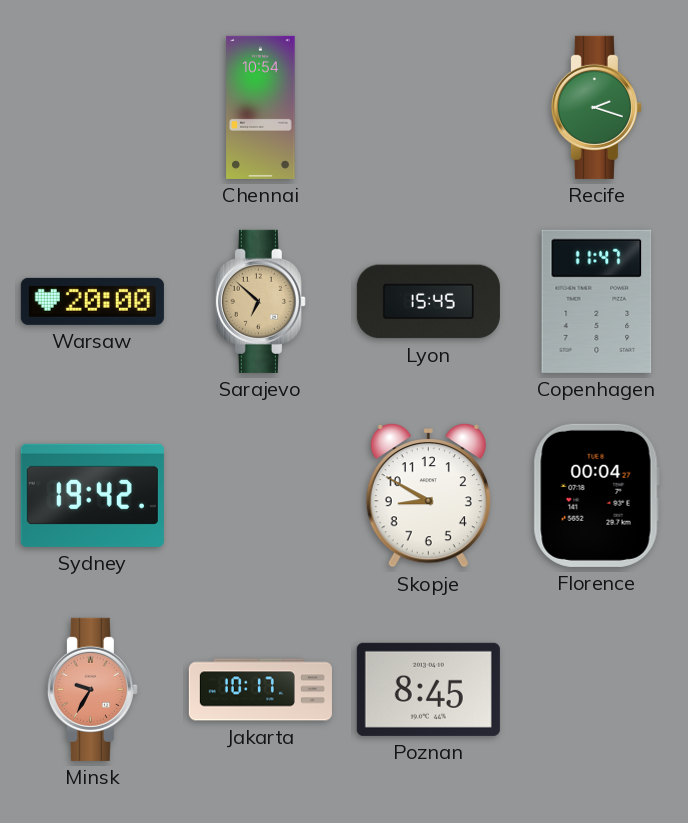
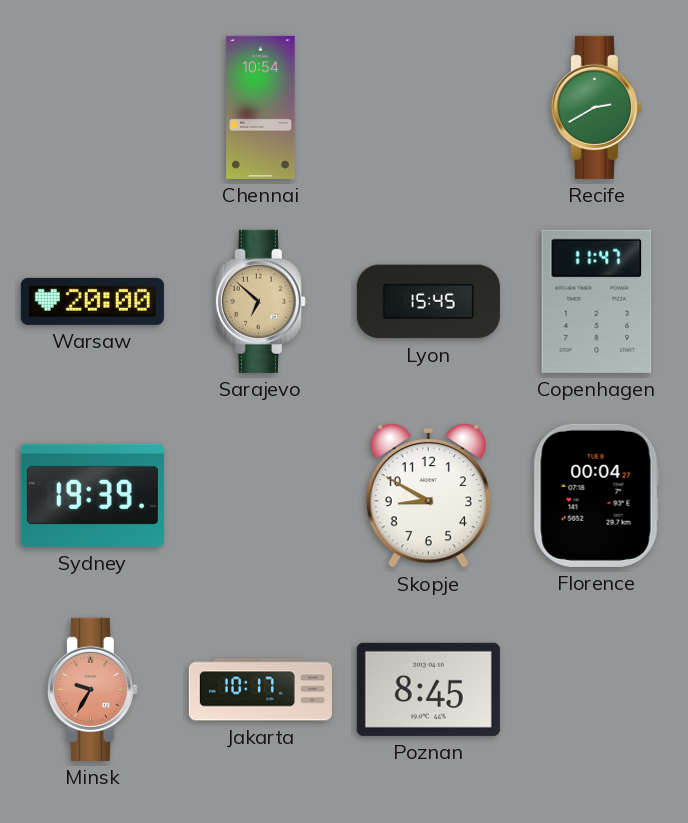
Recife: 2:18 -> 2:40 (596, 107)
Sydney: 19:42 -> 19:39 (92, 495)
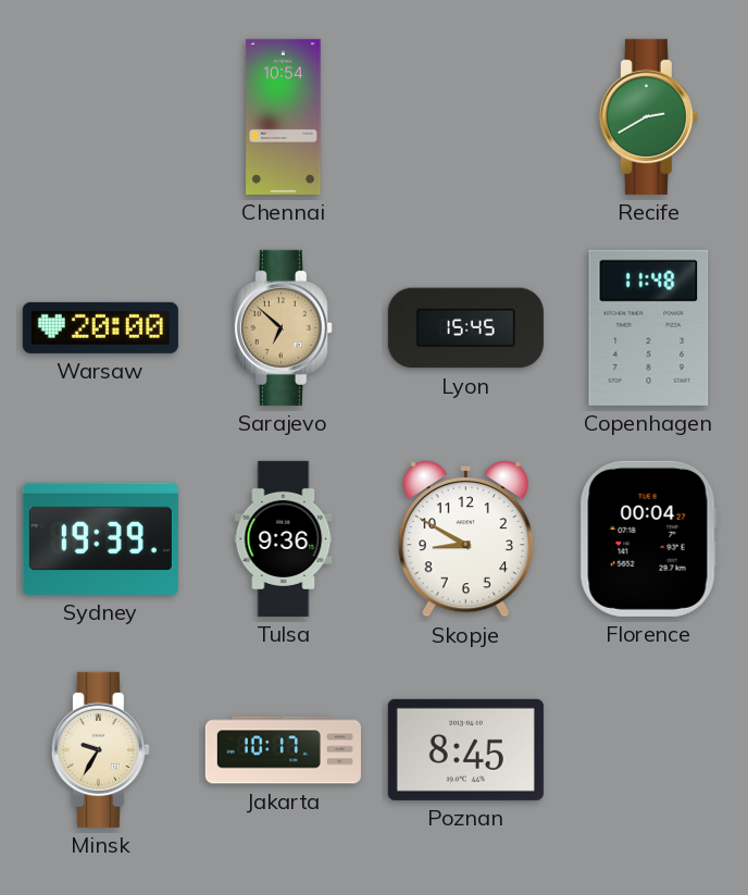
Copenhagen: 11:47 -> 11:48 (649, 327)
Tulsa: none -> 9:36 (284, 538)
Minsk dial: salmon -> cream (100, 749)
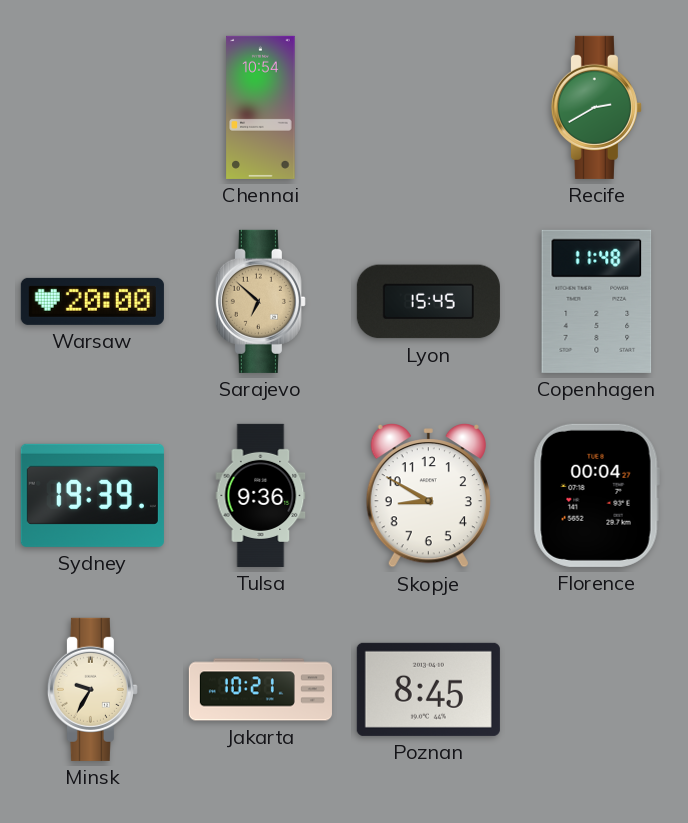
Jakarta: 10:17 -> 10:21 (260, 690)
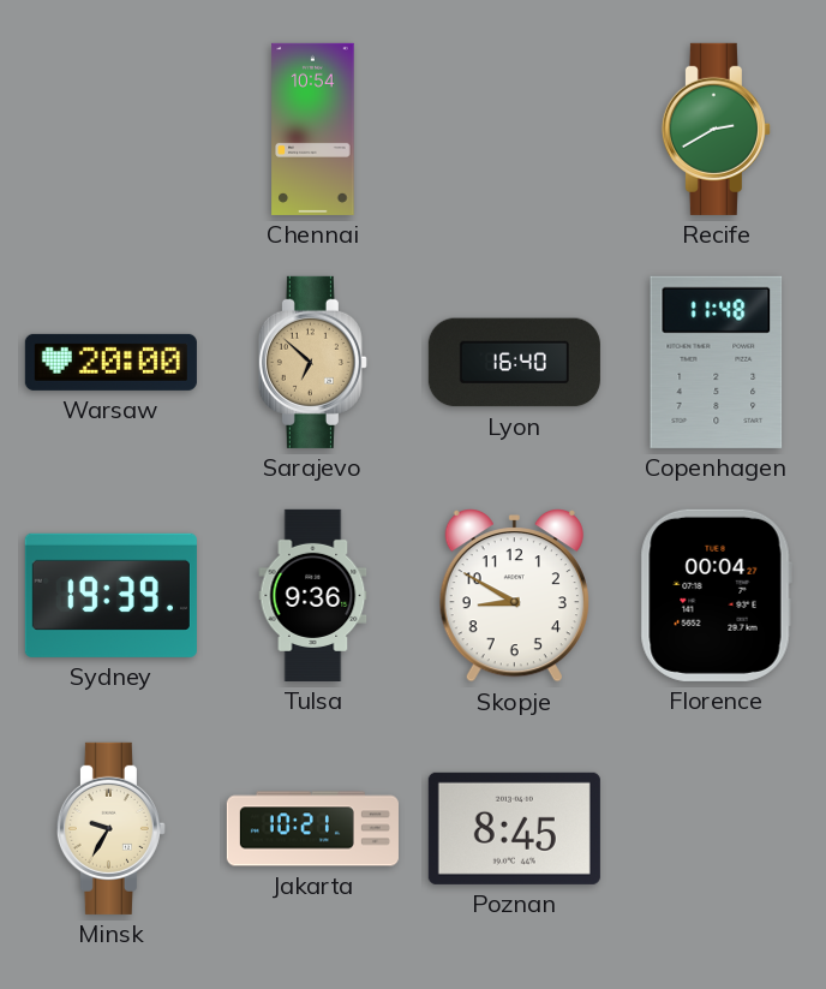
Lyon: 15:45 -> 16:40 (514, 363)
